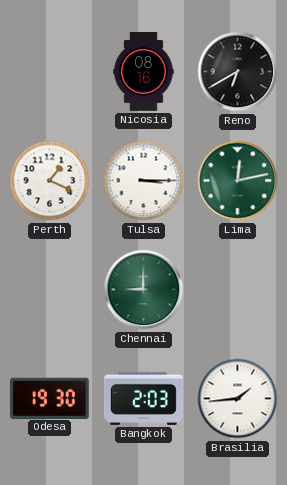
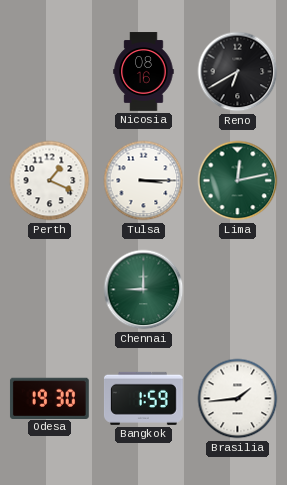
Bangkok: 2:03 -> 1:59 (143, 398)
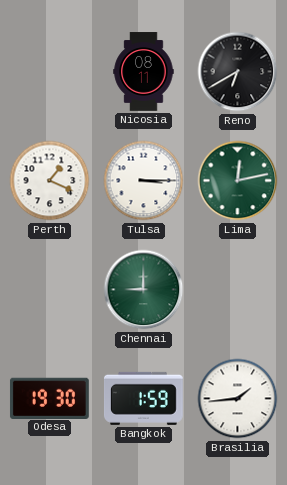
Nicosia: 08:16 -> 08:11 (144, 72)
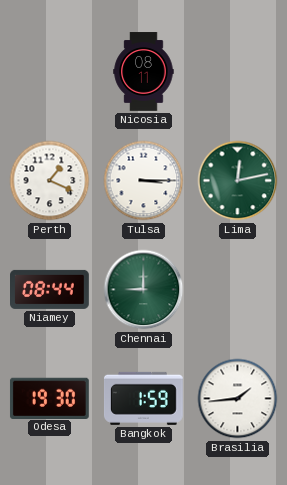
Reno: 6:40 -> none (238, 72)
Niamey: none -> 08:44 (50, 289)
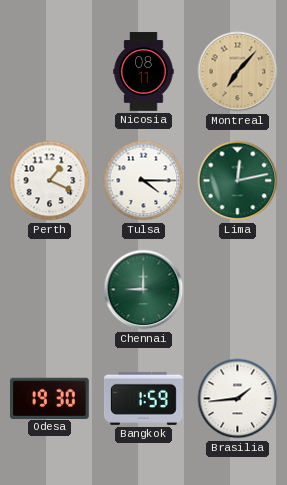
Montreal: none -> 7:07 (238, 72)
Tulsa: 3:15 -> 4:15 (144, 181)
Niamey: 08:44 -> none (50, 289)
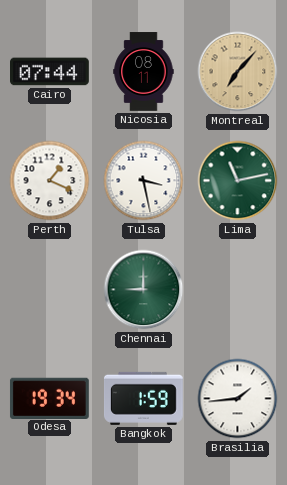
Cairo: none -> 07:44 (50, 72)
Tulsa: 4:15 -> 3:28 (144, 181)
Lima: 12:13 -> 11:13 (238, 181)
Odesa: 19:30 -> 19:34 (49, 398)
